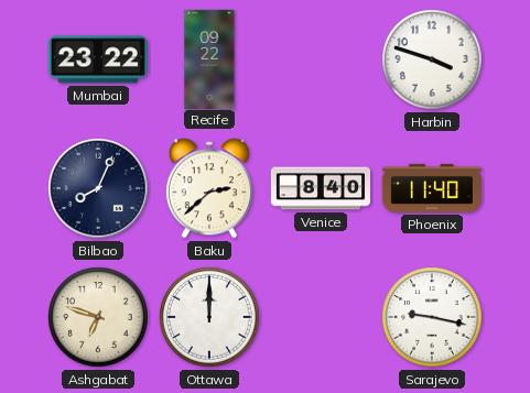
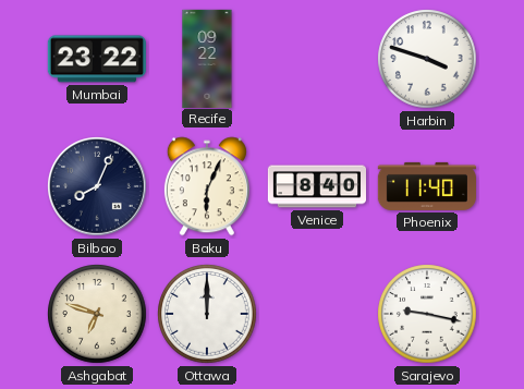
Baku: 2:38 -> 6:04 (207, 186)
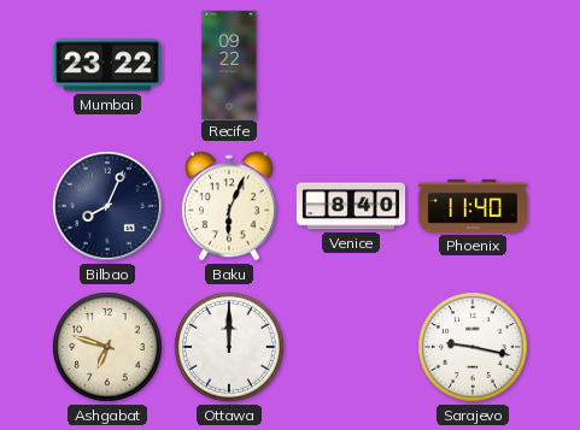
Harbin: 3:48 -> none (427, 59)
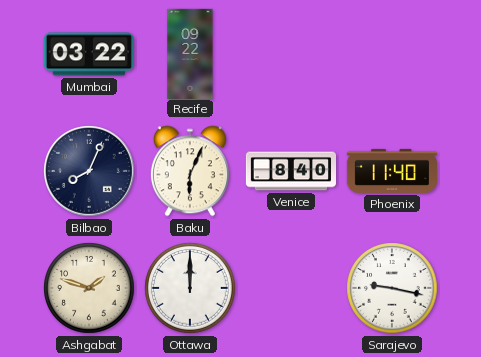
Mumbai: 23:22 -> 03:22 (89, 54)
Ashgabat: 6:48 -> 1:48 (89, 288)
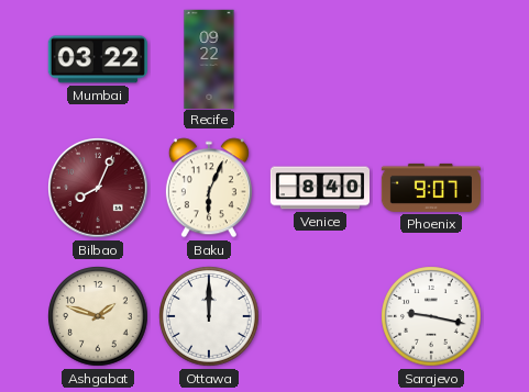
Bilbao dial: navy -> burgundy (99, 189)
Phoenix: 11:40 -> 9:07 (430, 188)
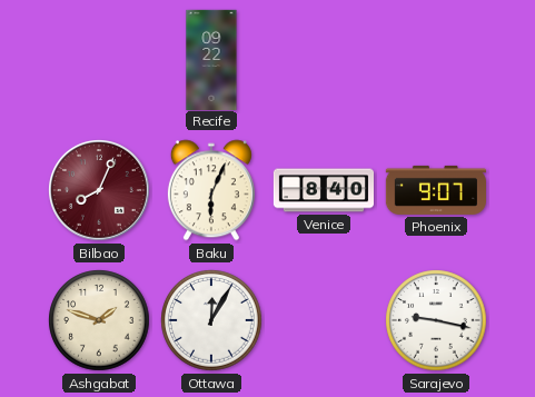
Mumbai: 03:22 -> none (98, 59)
Ottawa: 12:00 -> 12:05 (211, 320)
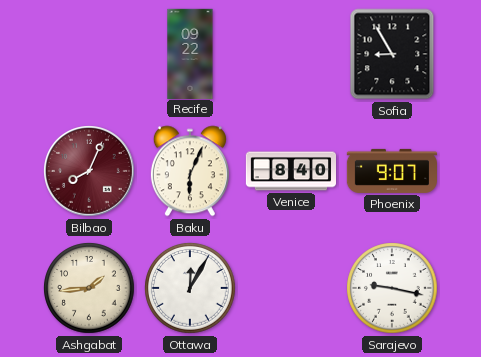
Sofia: none -> 8:55 (392, 54)
Ashgabat: 1:48 -> 1:44 (89, 288)
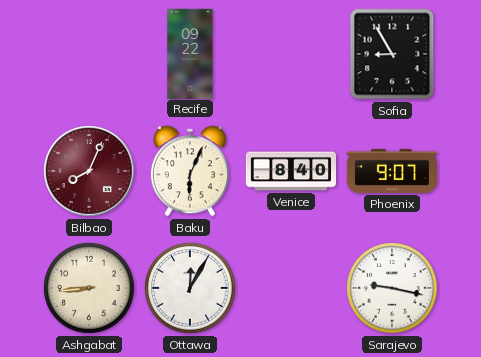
Ashgabat: 1:44 -> 8:44 (89, 288)
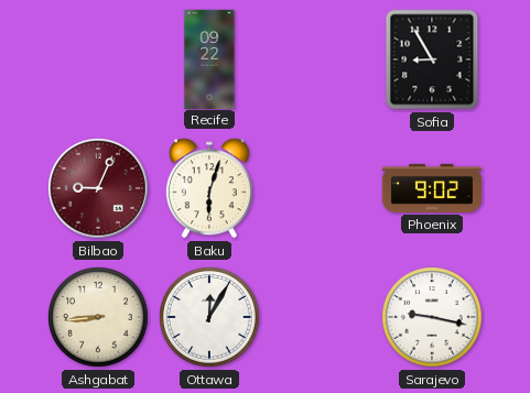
Bilbao: 8:04 -> 9:04 (99, 189)
Baku: 6:04 -> 6:03 (209, 188)
Venice: 8:40 -> none (290, 171)
Phoenix: 9:07 -> 9:02 (431, 188)
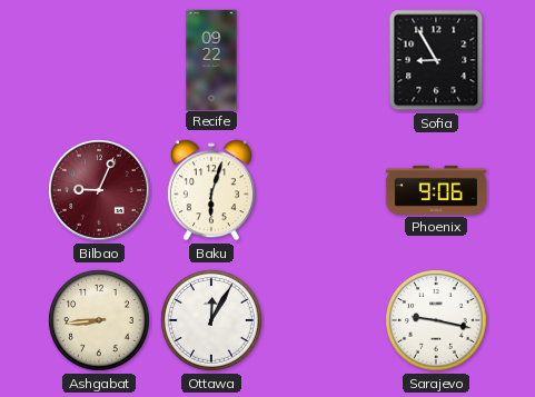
Phoenix: 9:02 -> 9:06 (435, 190)
